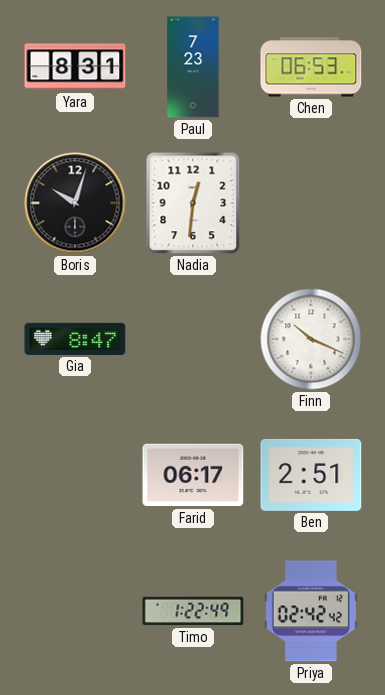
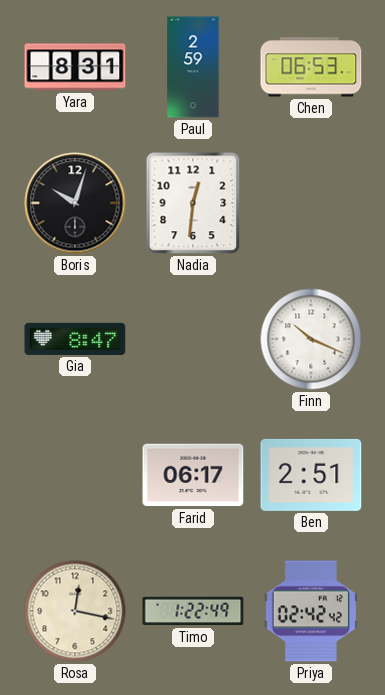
Paul: 7:23 -> 2:59 (193, 67)
Rosa: none -> 12:17 (75, 611)
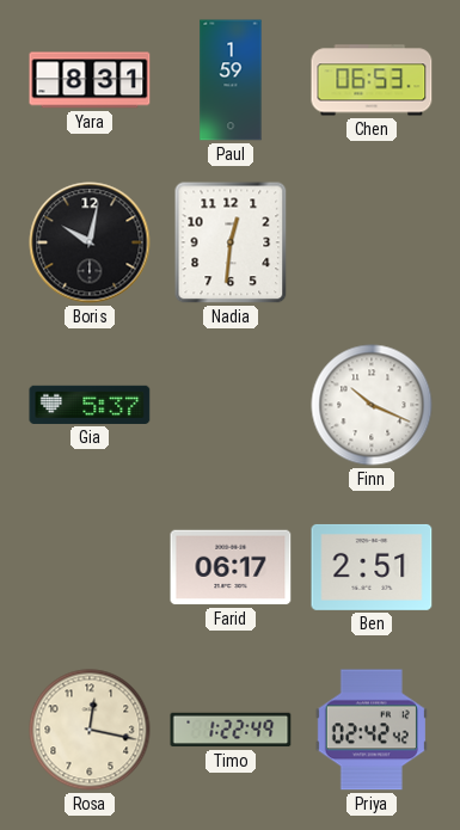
Paul: 2:59 -> 1:59 (231, 80)
Boris: 10:03 -> 10:02 (90, 242)
Gia: 8:47 -> 5:37 (90, 405)
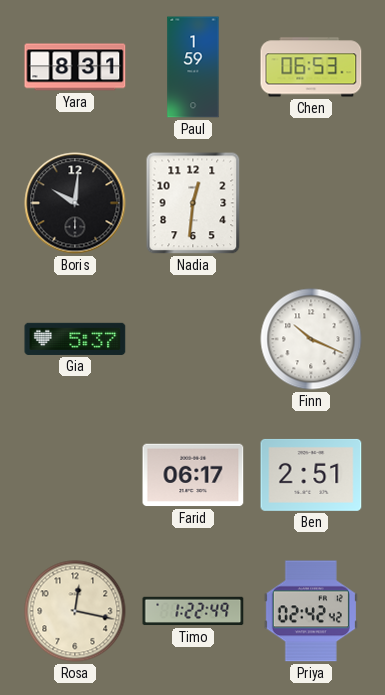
Boris: 10:02 -> 10:01 (75, 203)
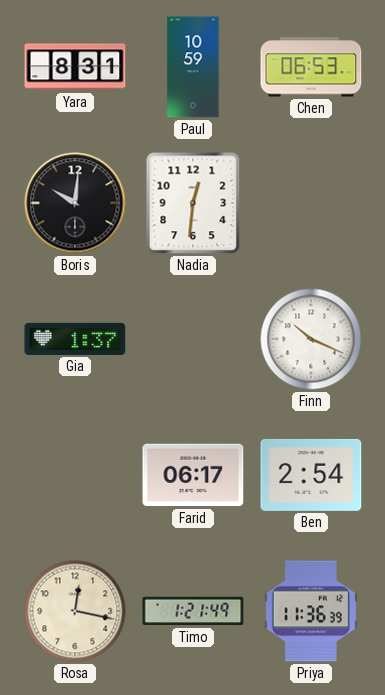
Paul: 1:59 -> 10:59 (193, 67)
Gia: 5:37 -> 1:37 (75, 339)
Ben: 2:51 -> 2:54 (311, 475)
Timo: 1:22 -> 1:21 (193, 611)
Priya: 02:42 -> 11:36 (311, 611)
